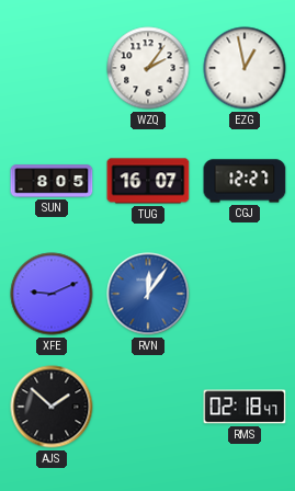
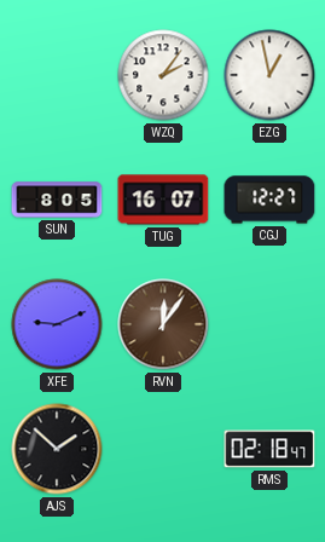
RVN dial: blue -> brown (163, 324)
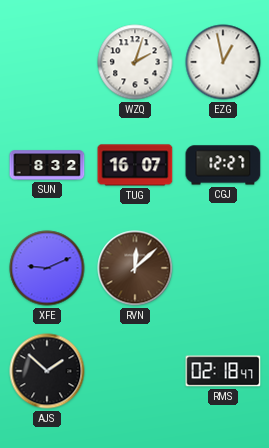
WZQ: 2:06 -> 2:03 (135, 62)
SUN: 8:05 -> 8:32 (47, 165)
RVN: 12:06 -> 12:08 (135, 268)
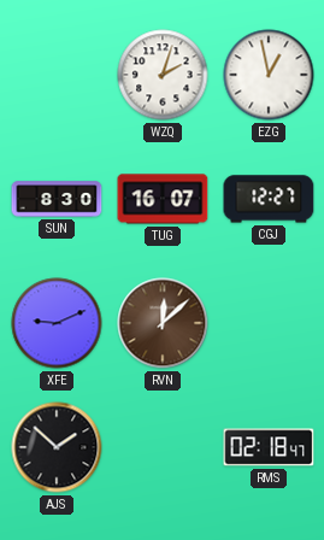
SUN: 8:32 -> 8:30 (57, 199)
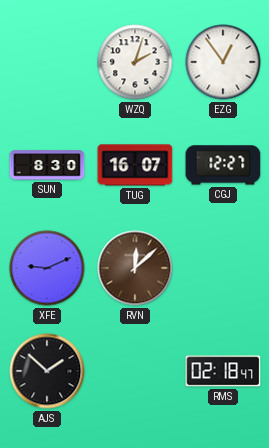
EZG: 12:58 -> 12:54 (223, 62)
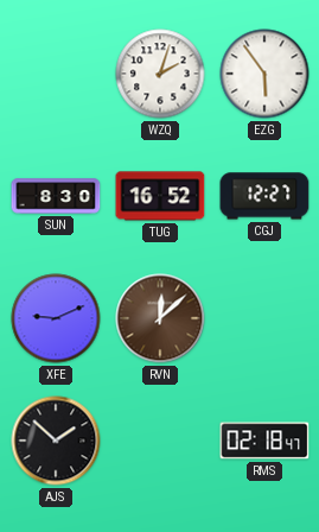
EZG: 12:54 -> 5:54 (264, 74)
TUG: 16:07 -> 16:52 (160, 196)
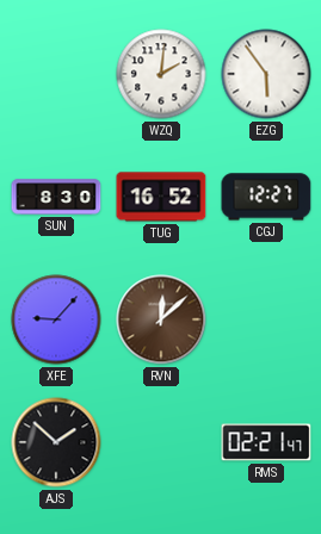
WZQ: 2:03 -> 2:01 (161, 74)
XFE: 9:11 -> 9:07 (56, 319)
RMS: 02:18 -> 02:21 (266, 442)
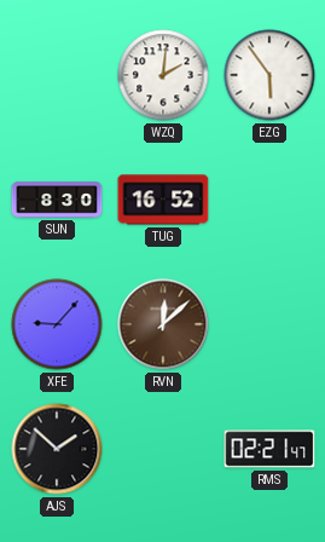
CGJ: 12:27 -> none (266, 197)
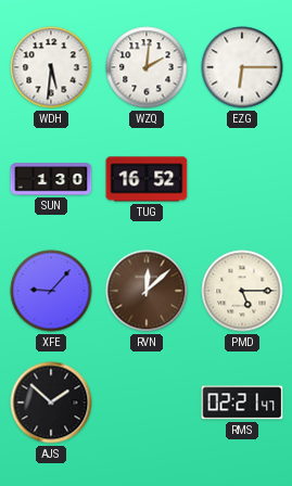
WDH: none -> 5:31 (51, 67)
EZG: 5:54 -> 6:15 (242, 67)
SUN: 8:30 -> 1:30 (51, 179)
PMD: none -> 5:15 (242, 291)
